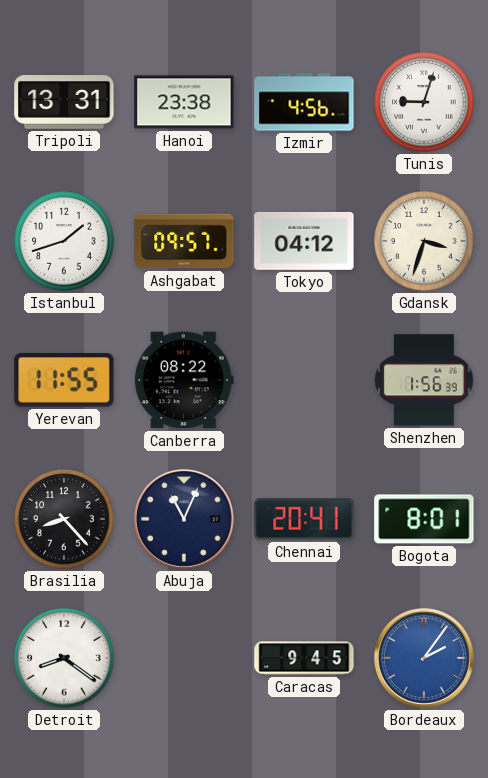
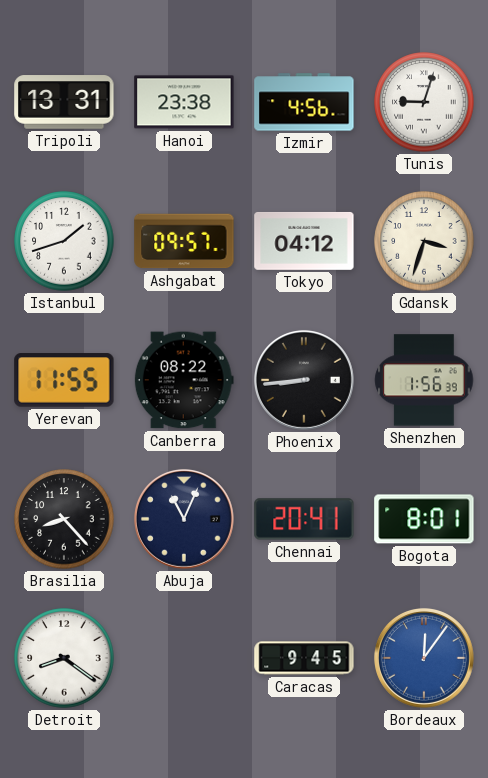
Phoenix: none -> 8:44 (304, 380)
Bordeaux: 2:06 -> 12:06 (424, 658)
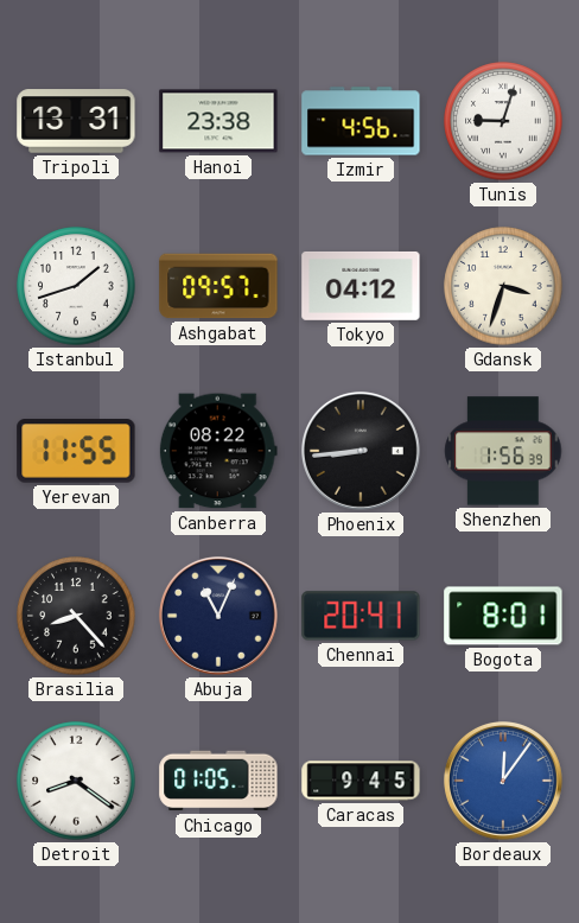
Chicago: none -> 01:05 (218, 781)
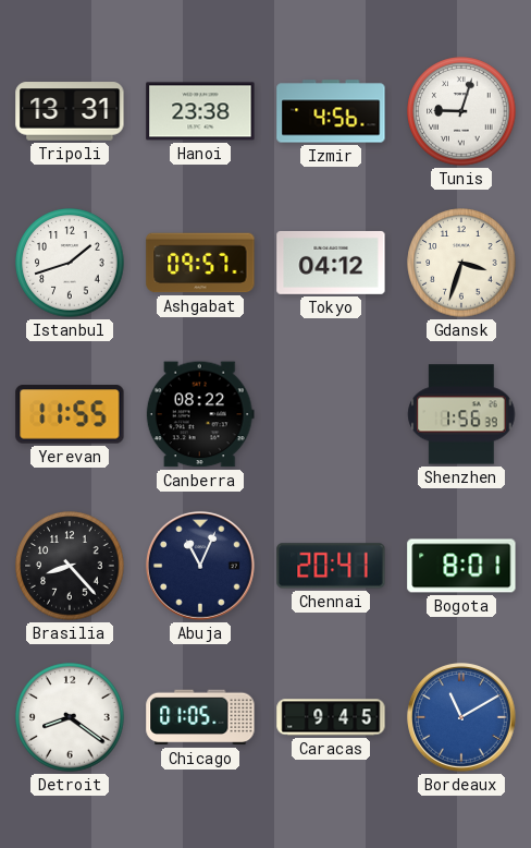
Phoenix: 8:44 -> none (361, 451)
Bordeaux: 12:06 -> 11:10 (461, 717)
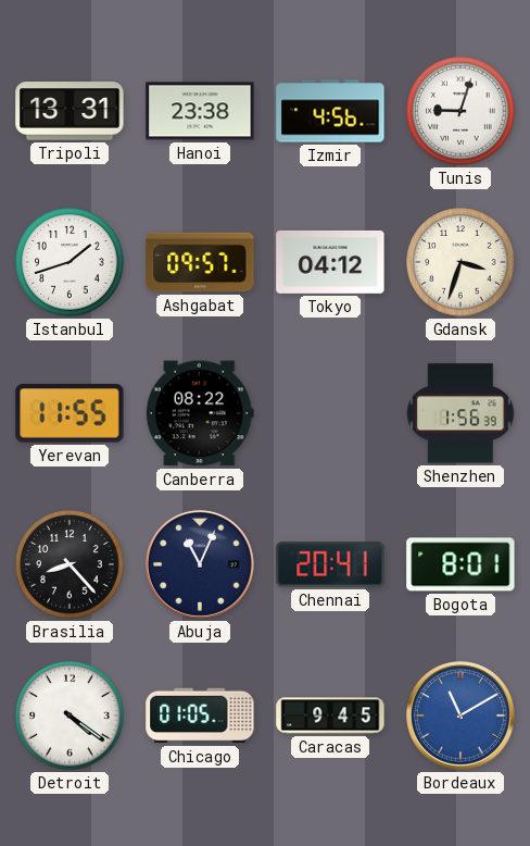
Detroit: 8:21 -> 4:21 (70, 716)
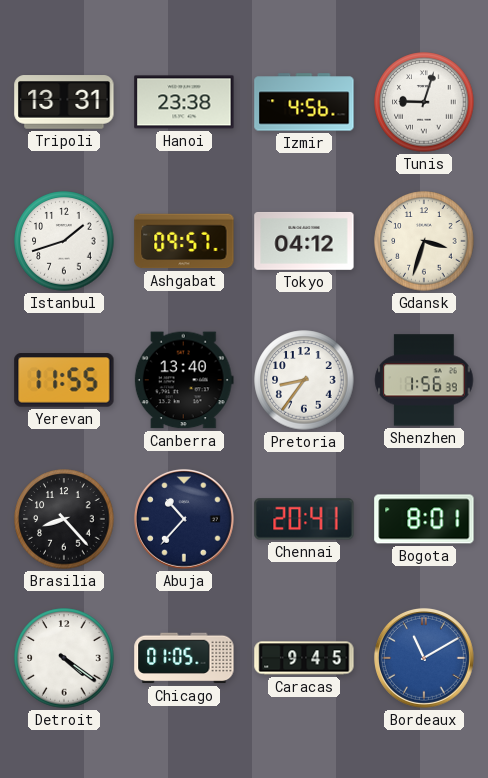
Canberra: 08:22 -> 13:40 (184, 380)
Pretoria: none -> 8:36 (304, 380)
Abuja: 11:04 -> 10:37 (184, 519)
